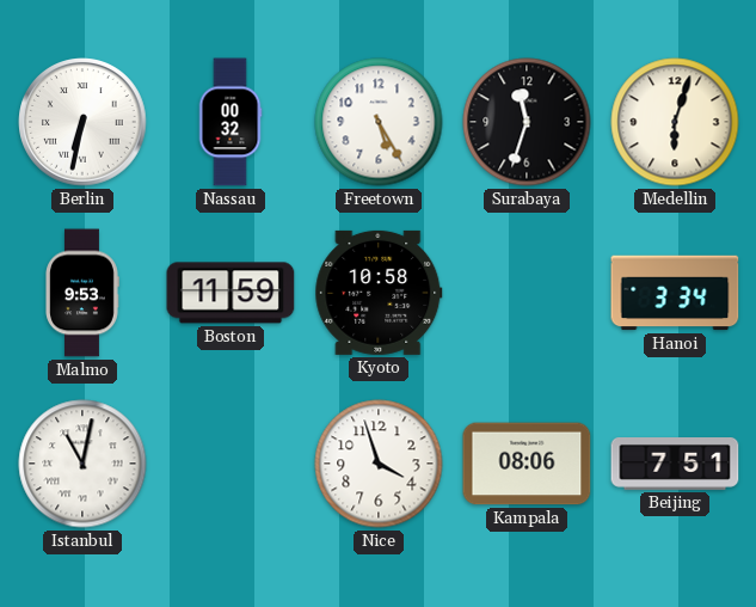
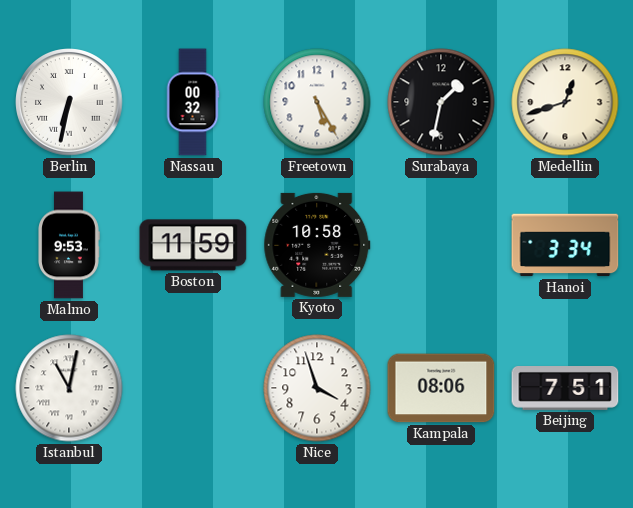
Surabaya: 11:33 -> 1:32 (441, 102)
Medellin: 6:03 -> 12:42 (565, 102)
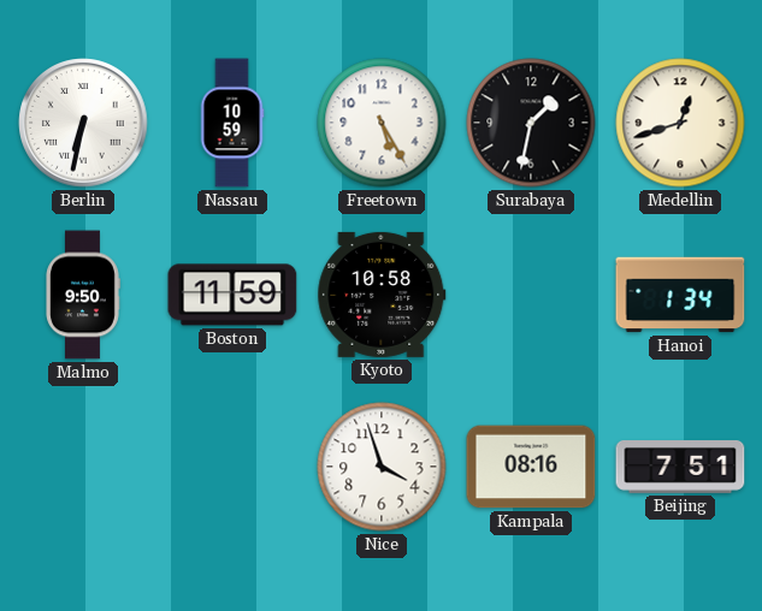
Nassau: 00:32 -> 10:59 (232, 123)
Malmo: 9:53 -> 9:50 (83, 295)
Hanoi: 3:34 -> 1:34 (680, 295)
Istanbul: 11:02 -> none (69, 388)
Kampala: 08:06 -> 08:16 (531, 467)
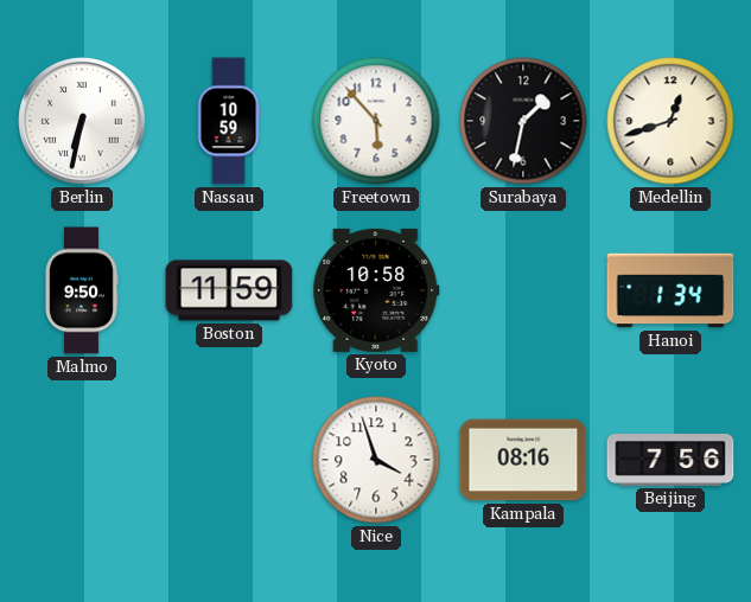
Freetown: 5:25 -> 5:53 (376, 121)
Beijing: 7:51 -> 7:56 (670, 461)
